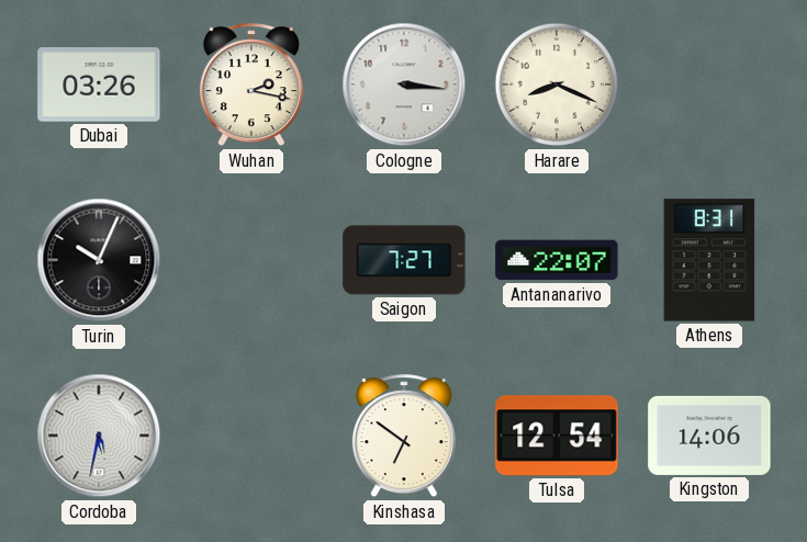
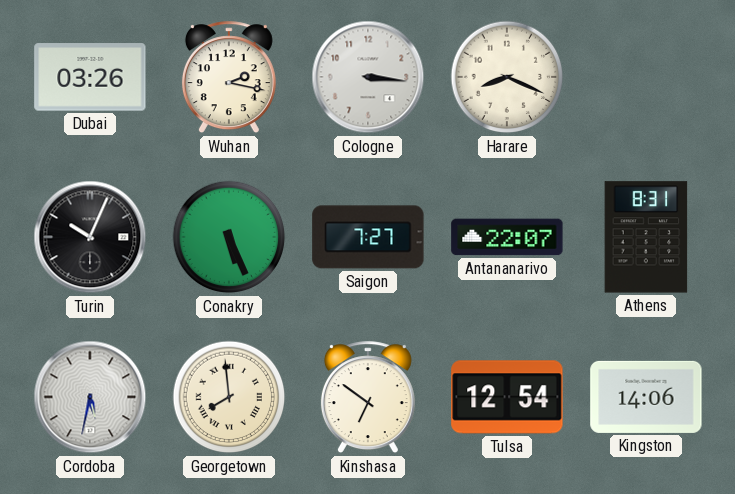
Conakry: none -> 5:26 (229, 237)
Georgetown: none -> 7:59 (229, 397)
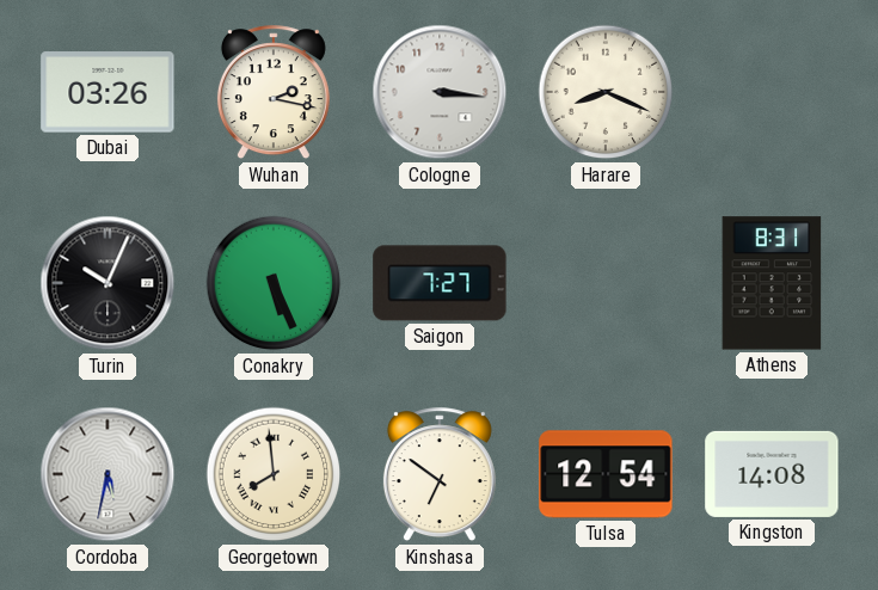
Antananarivo: 22:07 -> none (507, 237)
Kingston: 14:06 -> 14:08 (772, 474)
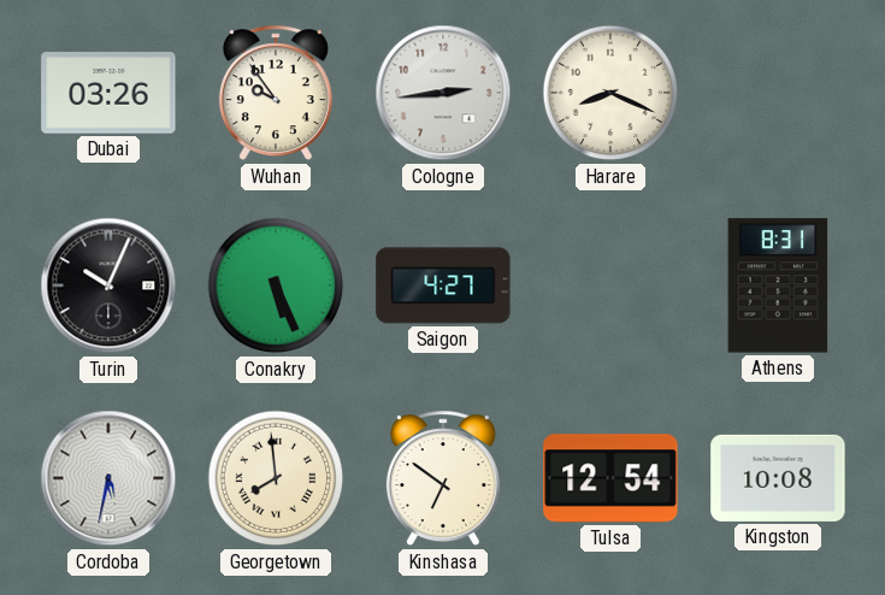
Wuhan: 2:17 -> 9:54 (276, 94)
Cologne: 3:16 -> 2:44 (443, 93)
Saigon: 7:27 -> 4:27 (443, 285)
Kingston: 14:08 -> 10:08 (778, 478)
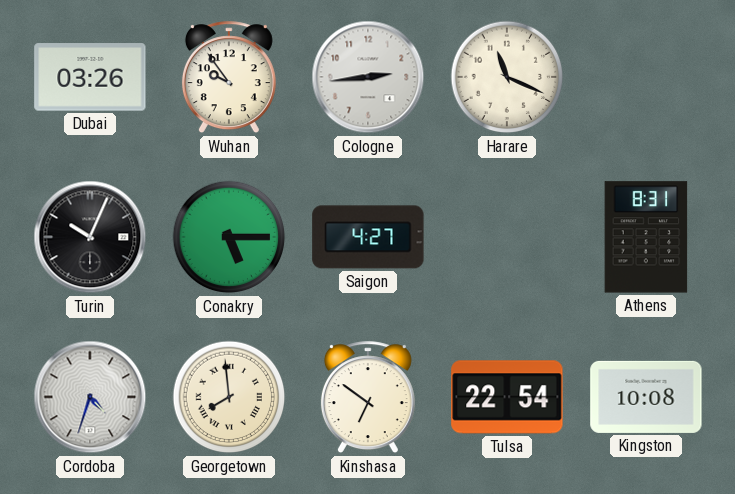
Harare: 8:19 -> 11:19 (507, 77)
Conakry: 5:26 -> 5:15 (229, 237)
Cordoba: 5:32 -> 4:33 (90, 397)
Tulsa: 12:54 -> 22:54 (507, 397)
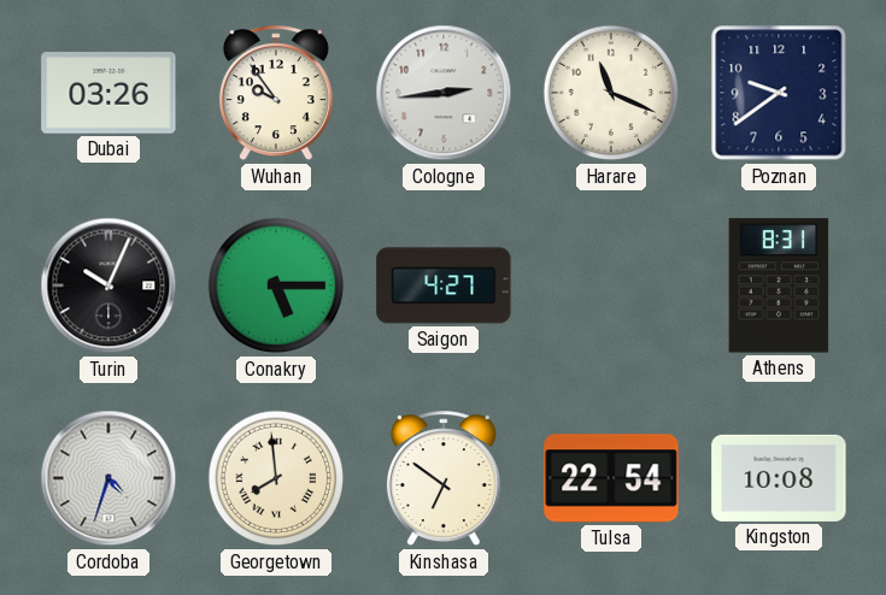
Poznan: none -> 9:39 (779, 93)
